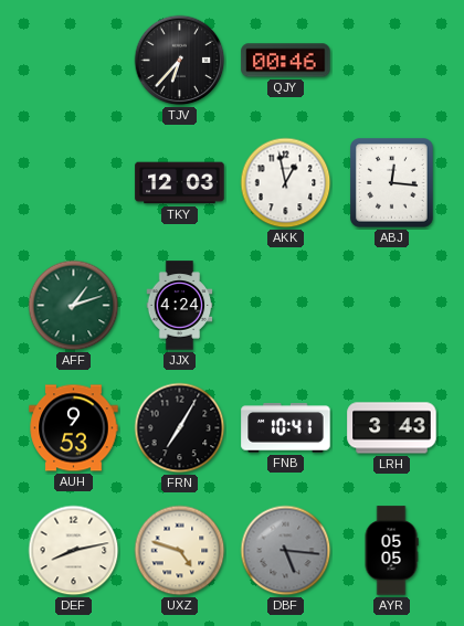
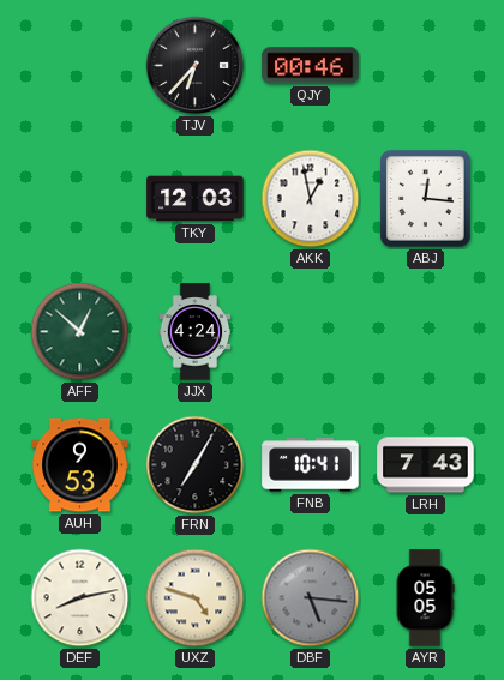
AFF: 1:12 -> 12:52 (80, 332)
LRH: 3:43 -> 7:43 (426, 465)
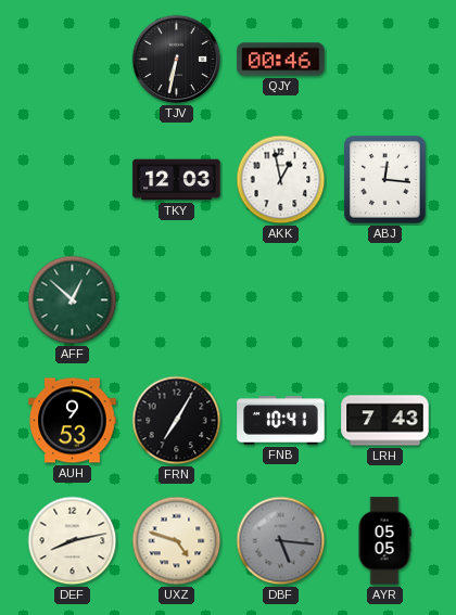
TJV: 6:37 -> 6:32 (177, 60)
JJX: 4:24 -> none (196, 332)
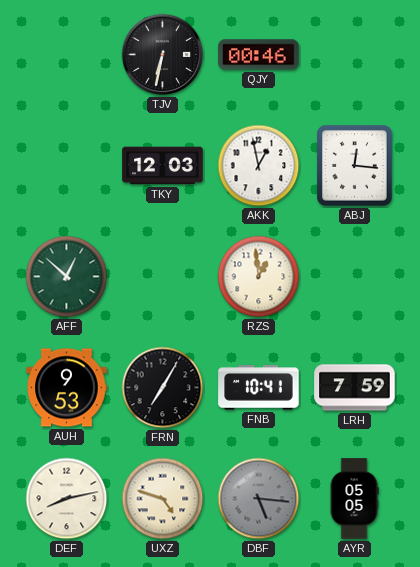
RZS: none -> 12:59 (259, 277)
LRH: 7:43 -> 7:59 (355, 388)
